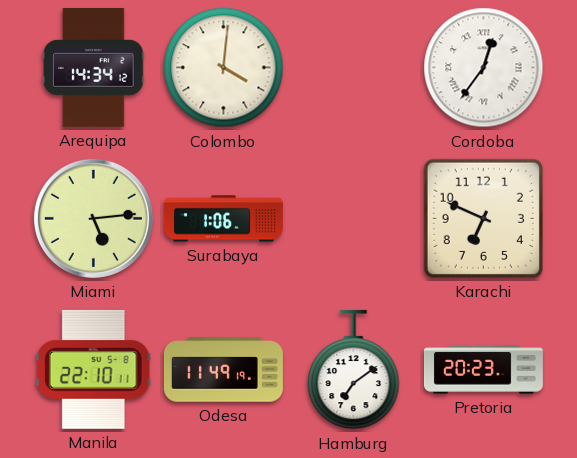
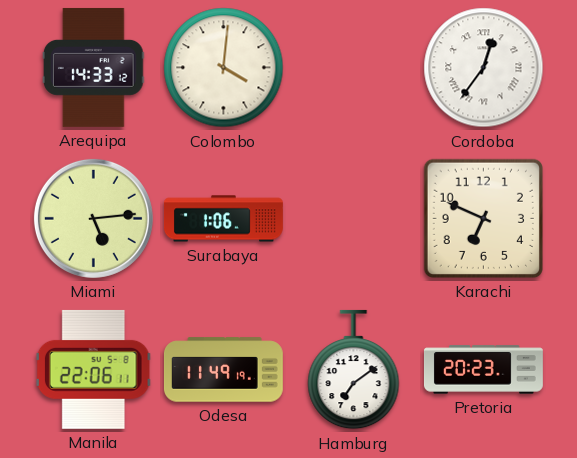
Arequipa: 14:34 -> 14:33 (93, 67)
Manila: 22:10 -> 22:06 (93, 369)
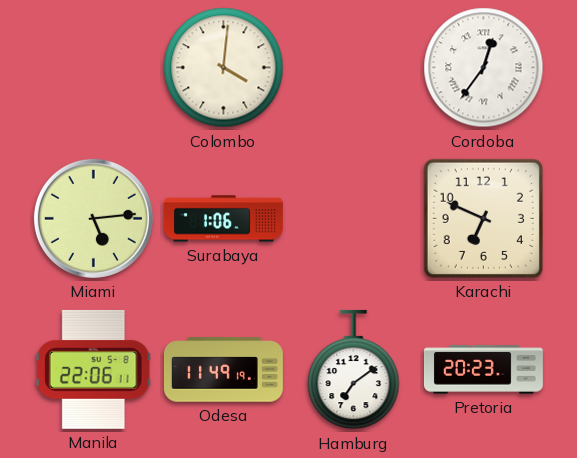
Arequipa: 14:33 -> none (93, 67)
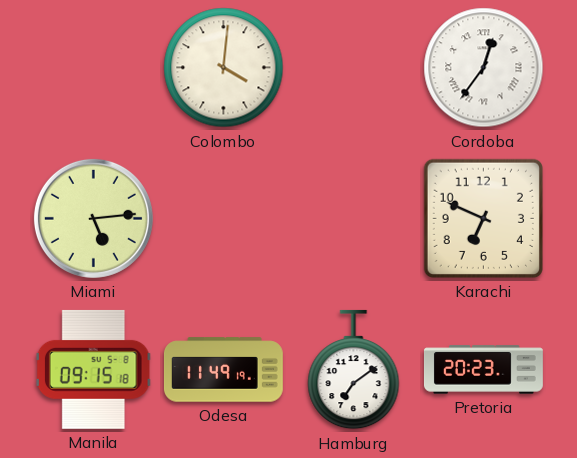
Surabaya: 1:06 -> none (223, 219)
Manila: 22:06 -> 09:15 (93, 369)
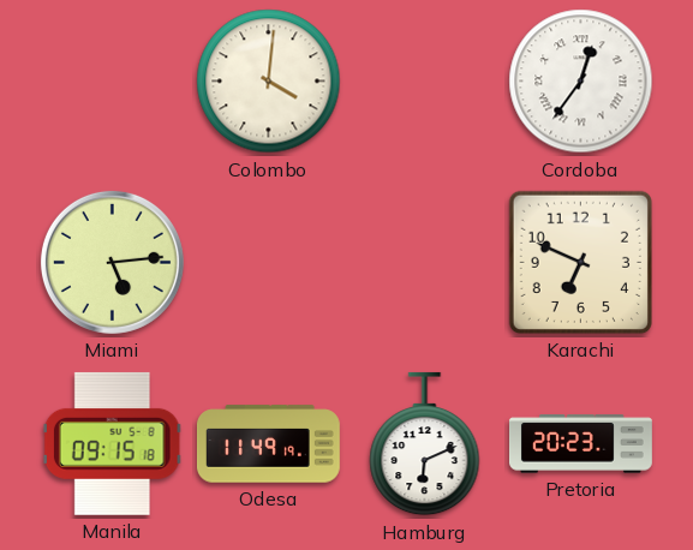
Hamburg: 7:09 -> 6:11 (425, 444)
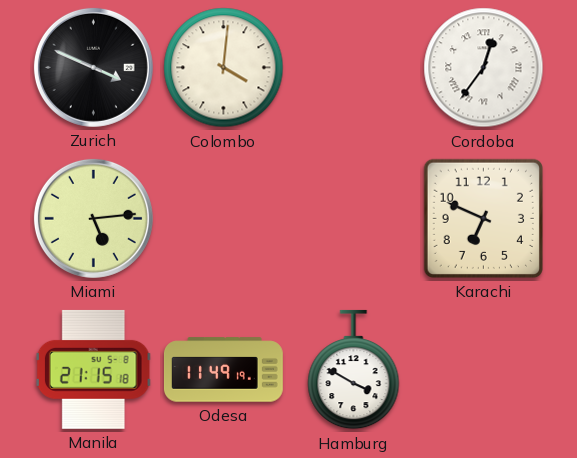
Zurich: none -> 3:49 (93, 67)
Manila: 09:15 -> 21:15 (93, 369)
Hamburg: 6:11 -> 3:50 (354, 370)
Pretoria: 20:23 -> none (580, 444)
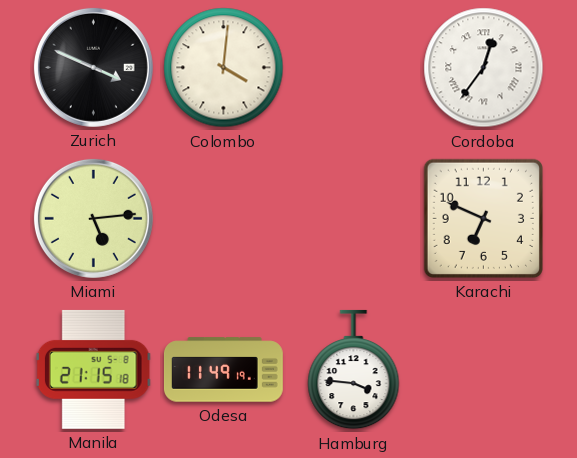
Hamburg: 3:50 -> 3:46 (354, 370)
